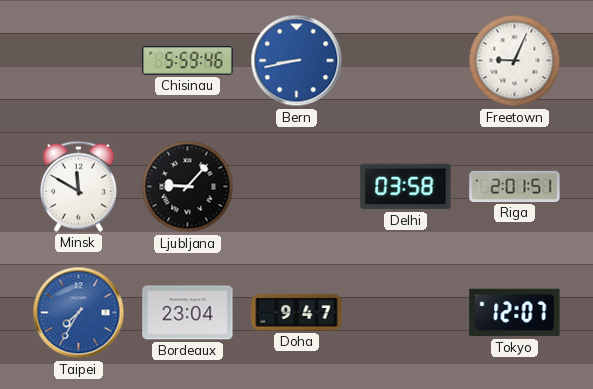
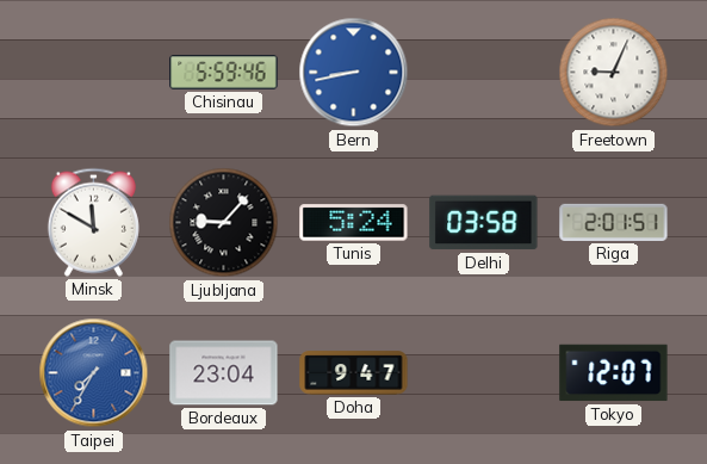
Tunis: none -> 5:24 (354, 223)
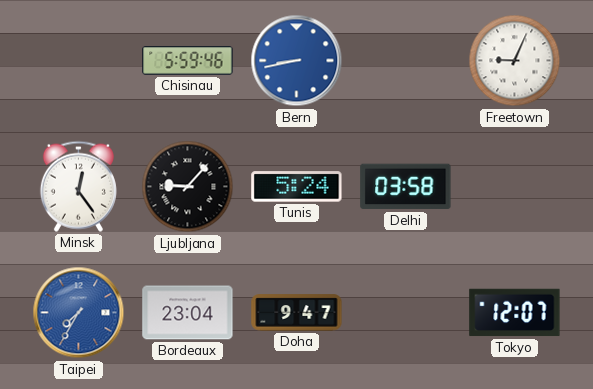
Minsk: 11:50 -> 12:24 (78, 186)
Riga: 2:01 -> none (614, 222)
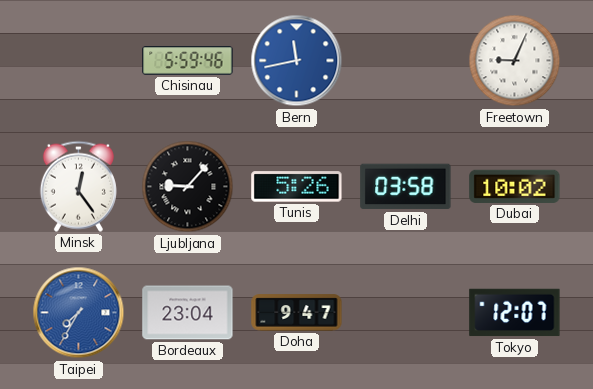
Bern: 8:43 -> 11:43 (297, 61)
Tunis: 5:24 -> 5:26 (297, 187)
Dubai: none -> 10:02 (515, 186)
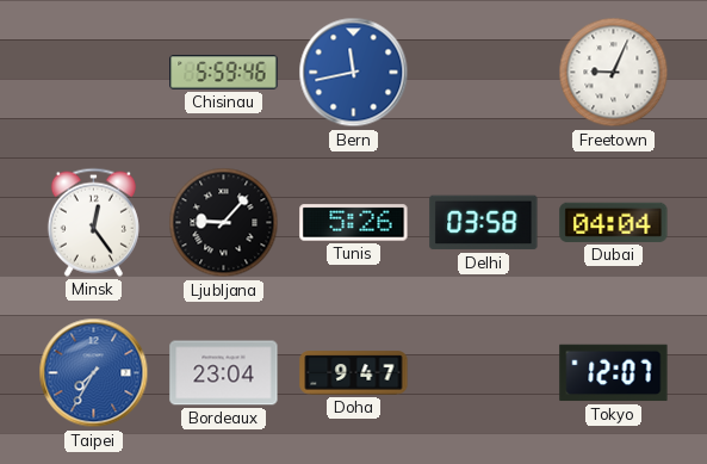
Dubai: 10:02 -> 04:04 (614, 222)
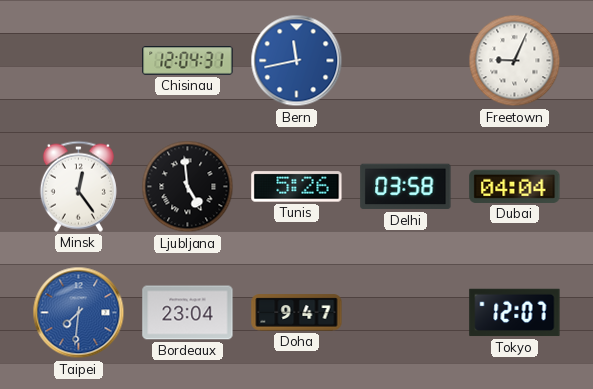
Chisinau: 5:59 -> 12:04 (188, 61)
Ljubljana: 9:07 -> 4:59 (188, 187)
Taipei: 7:35 -> 7:31 (79, 313)
